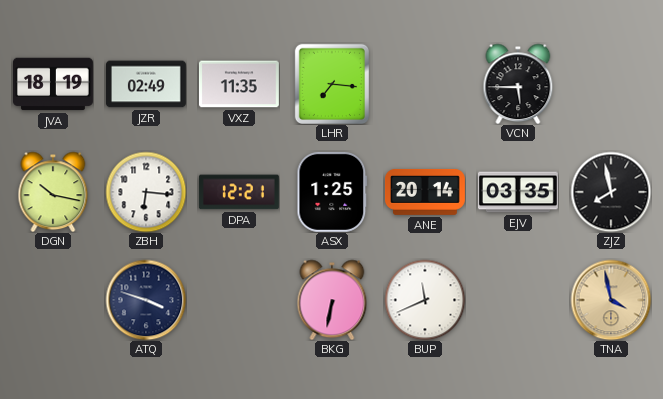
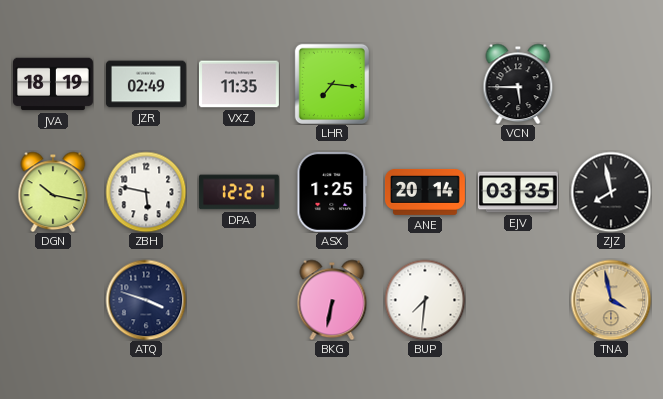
ZBH: 6:16 -> 5:47 (146, 192)
BUP: 11:41 -> 7:31 (425, 300)
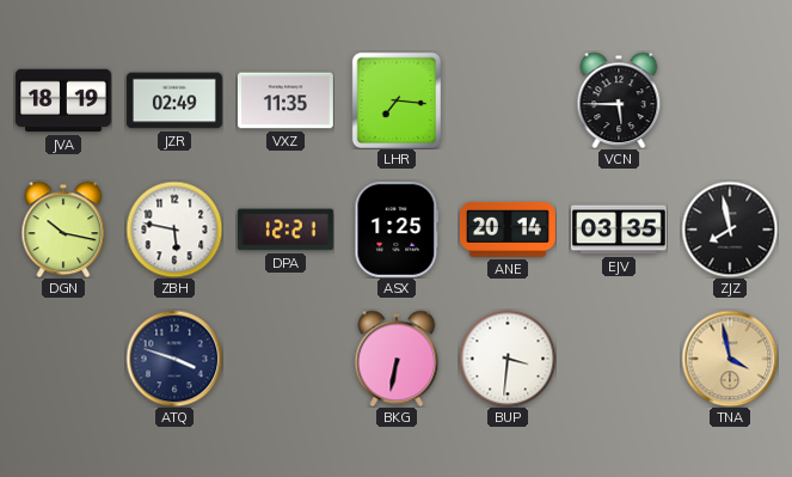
BUP: 7:31 -> 3:31 (508, 359)
